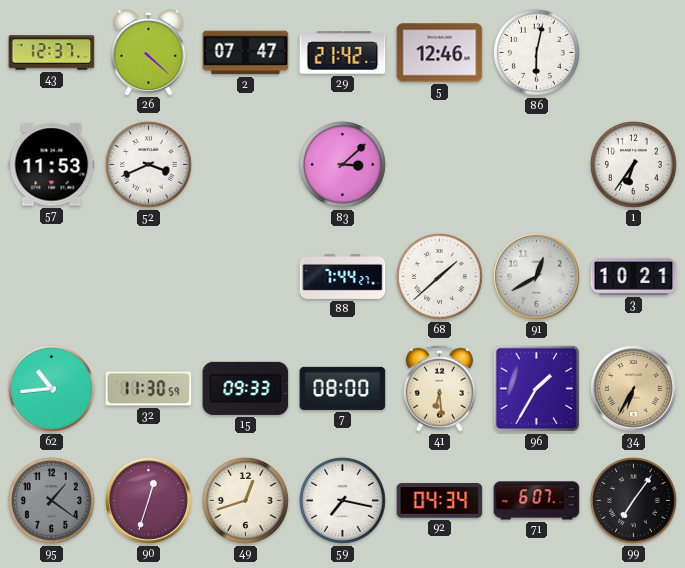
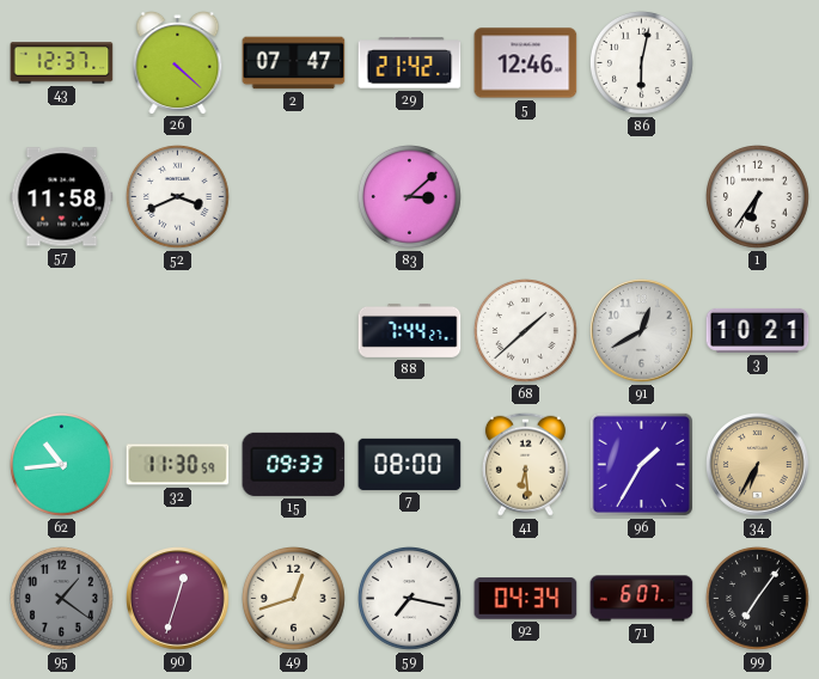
57: 11:53 -> 11:58 (62, 197)
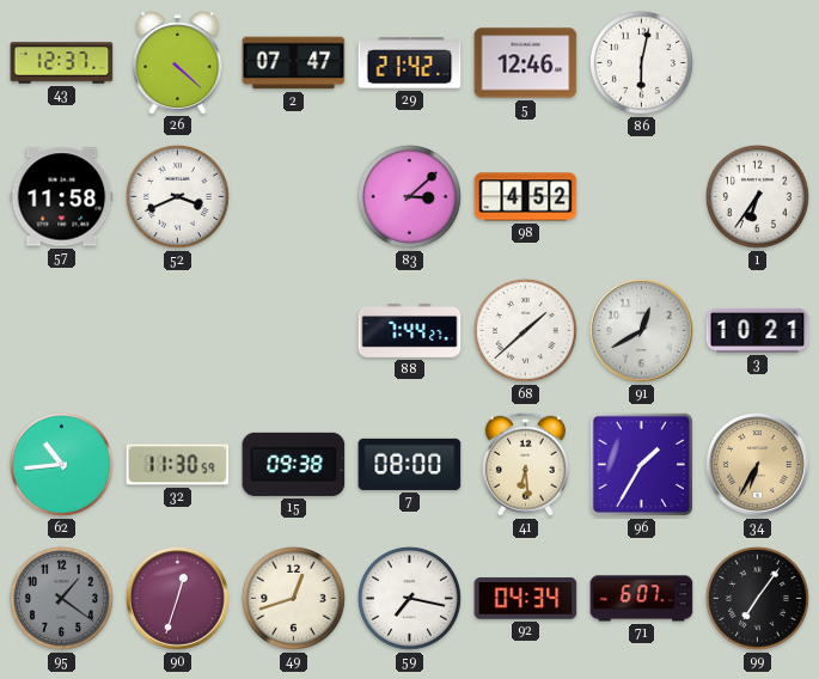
98: none -> 4:52 (526, 197)
15: 09:33 -> 09:38 (294, 464)
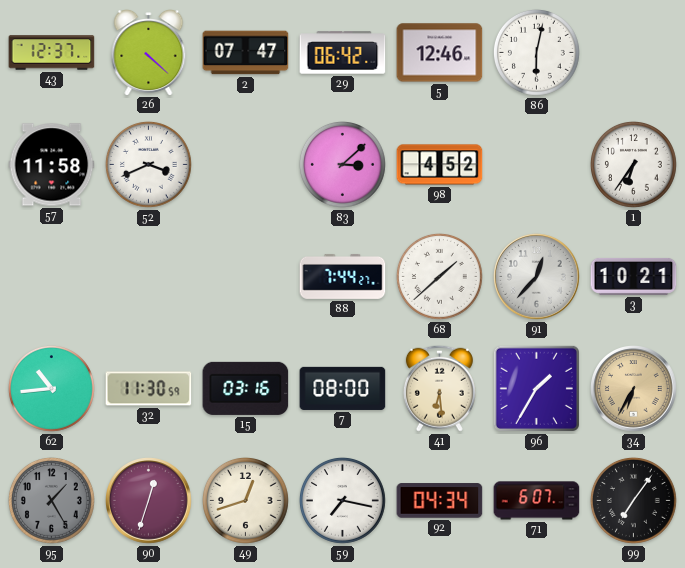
29: 21:42 -> 06:42 (343, 53)
91: 12:40 -> 12:37 (537, 277)
15: 09:38 -> 03:16 (246, 388)
95: 1:21 -> 1:25 (51, 500)
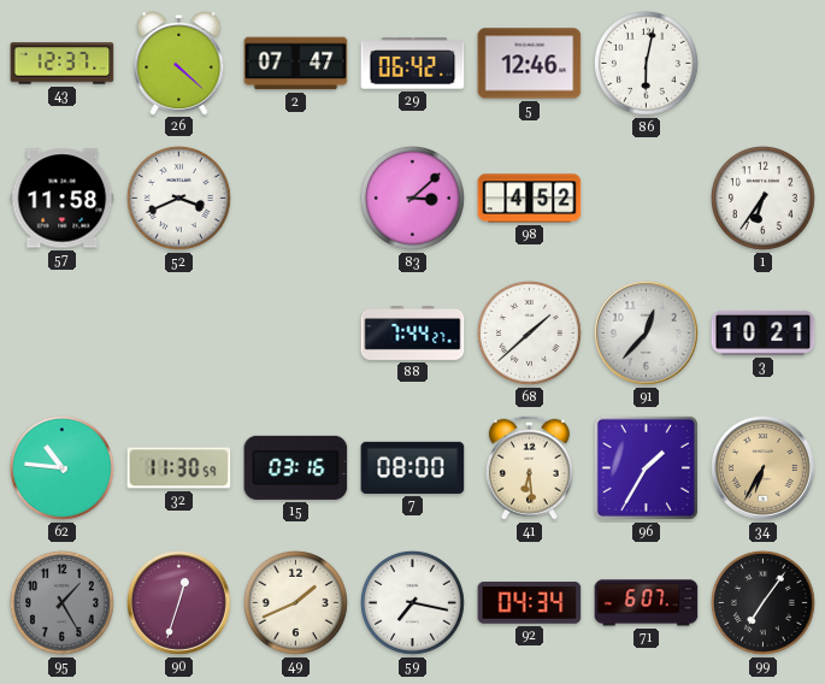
62: 10:44 -> 10:46 (61, 467)
49: 12:42 -> 1:41 (295, 602)
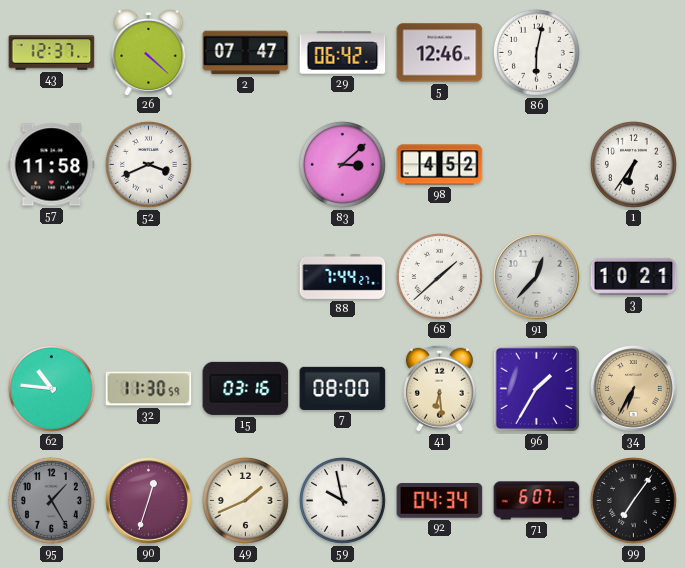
59: 7:17 -> 9:58 (342, 500)
